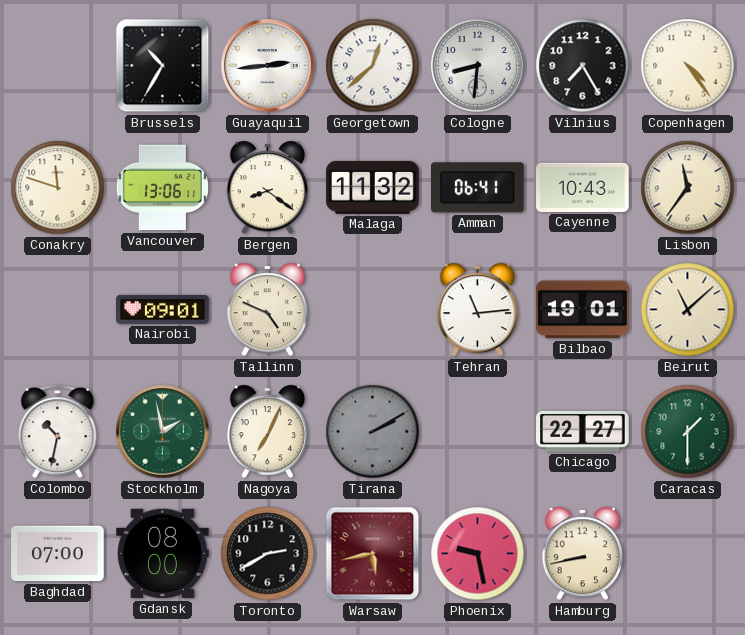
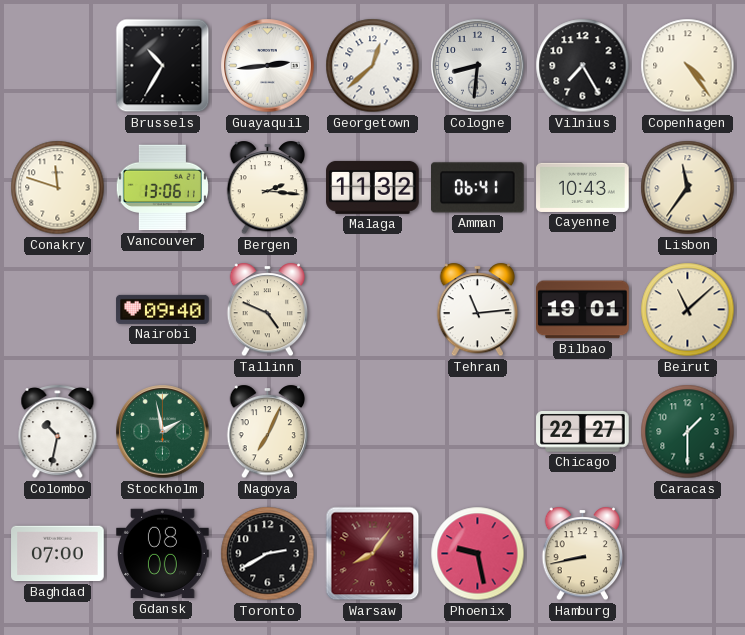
Bergen: 8:21 -> 2:16 (268, 188)
Nairobi: 09:01 -> 09:40 (163, 309)
Tirana: 2:10 -> none (373, 432)
Warsaw: 5:43 -> 8:06 (373, 554)
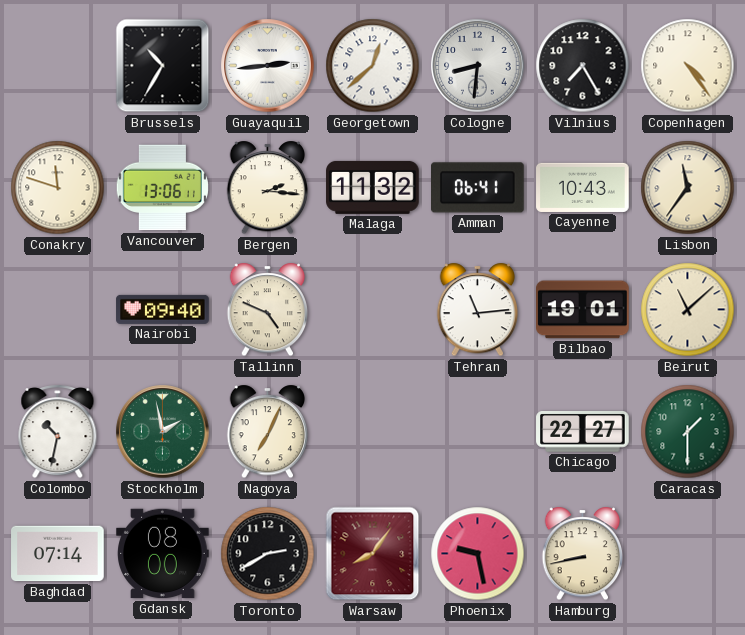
Baghdad: 07:00 -> 07:14 (58, 554)
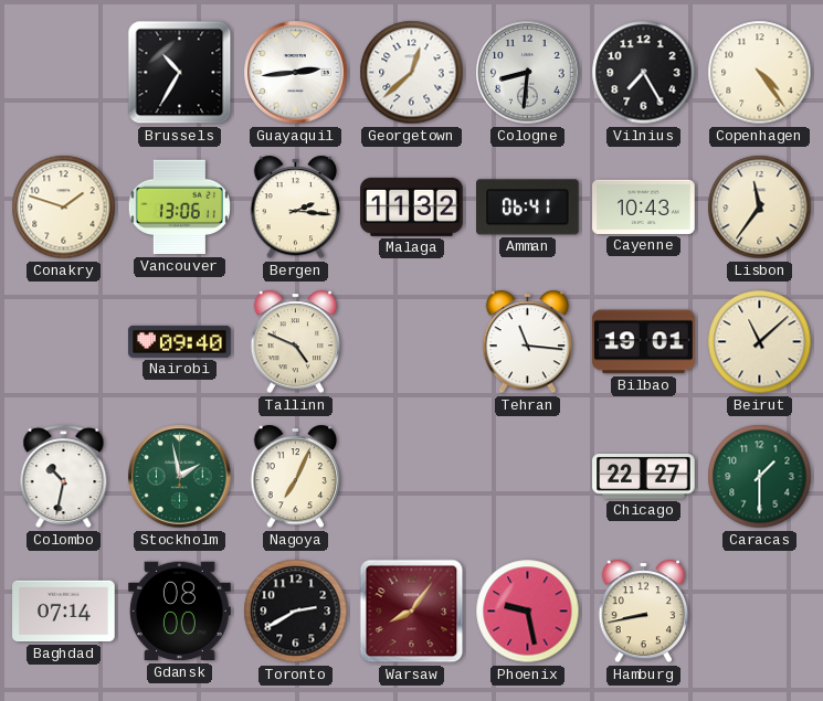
Conakry: 11:48 -> 1:48 (64, 208)
Tehran: 11:14 -> 11:16 (528, 342)
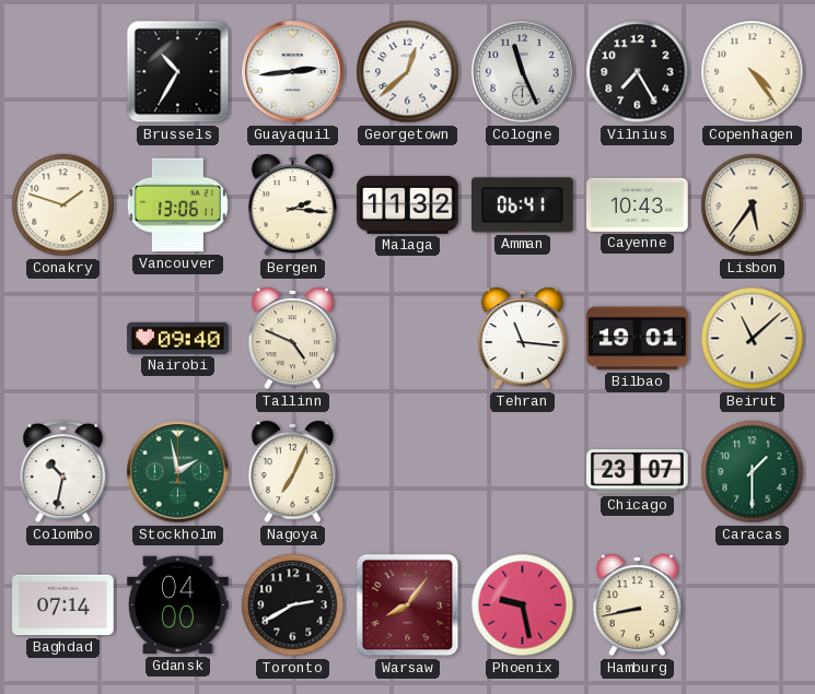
Cologne: 8:31 -> 11:26 (523, 72)
Lisbon: 11:36 -> 5:36 (753, 205)
Chicago: 22:27 -> 23:07 (638, 472)
Gdansk: 08:00 -> 04:00 (178, 605)
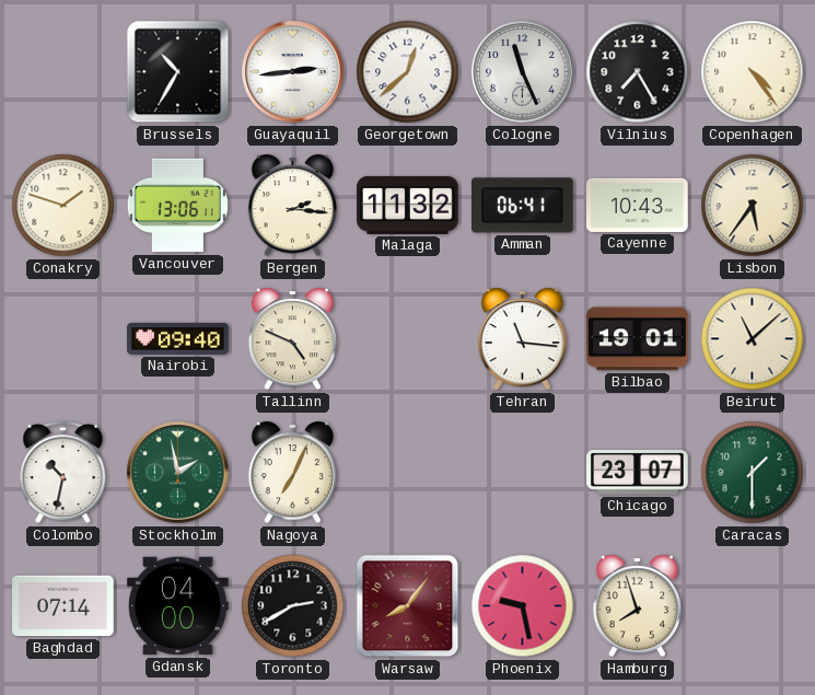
Hamburg: 8:43 -> 7:57 (638, 606)
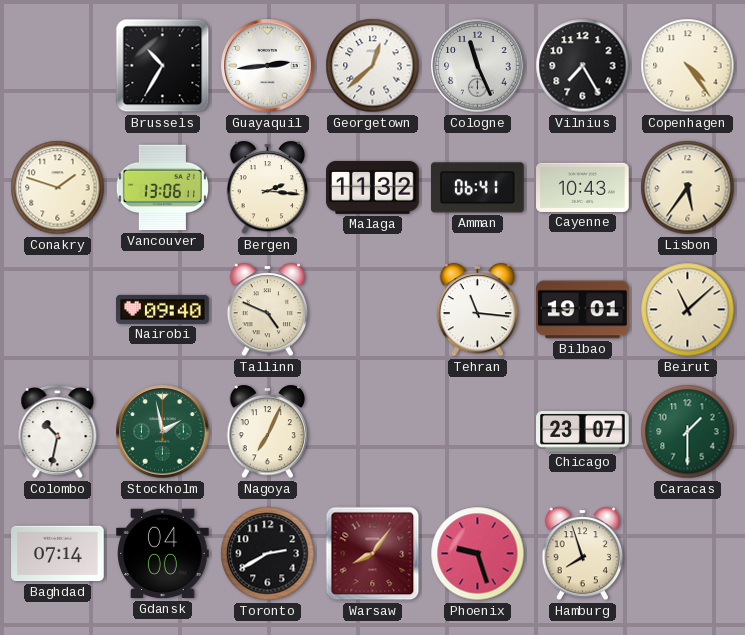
Phoenix: 9:28 -> 9:27 (478, 554)
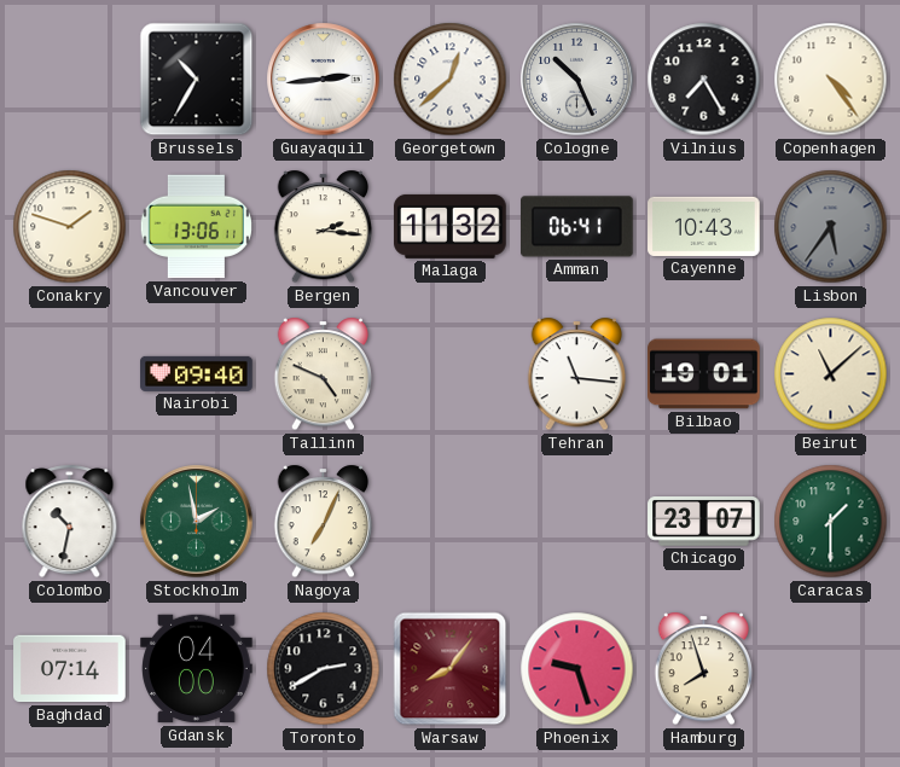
Cologne: 11:26 -> 10:26 (577, 80)
Lisbon dial: cream -> grey (831, 227)
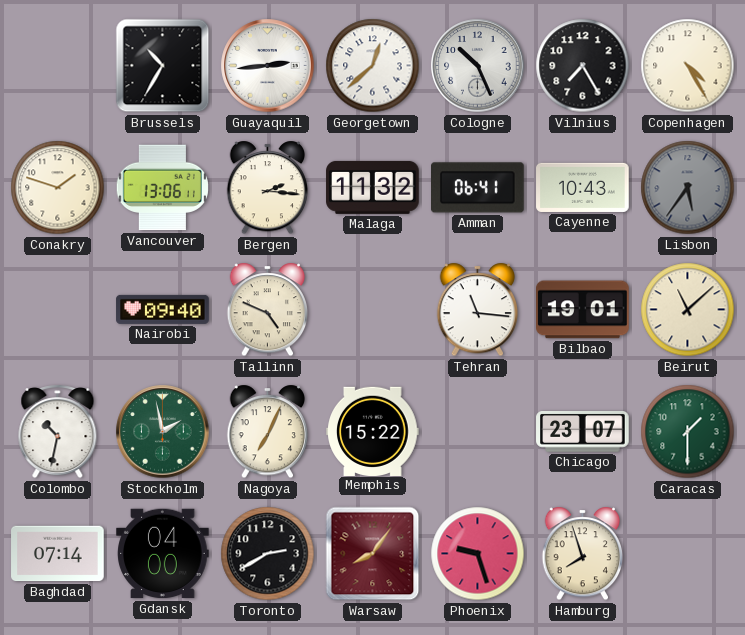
Copenhagen: 4:24 -> 4:25 (688, 66)
Memphis: none -> 15:22 (373, 431)
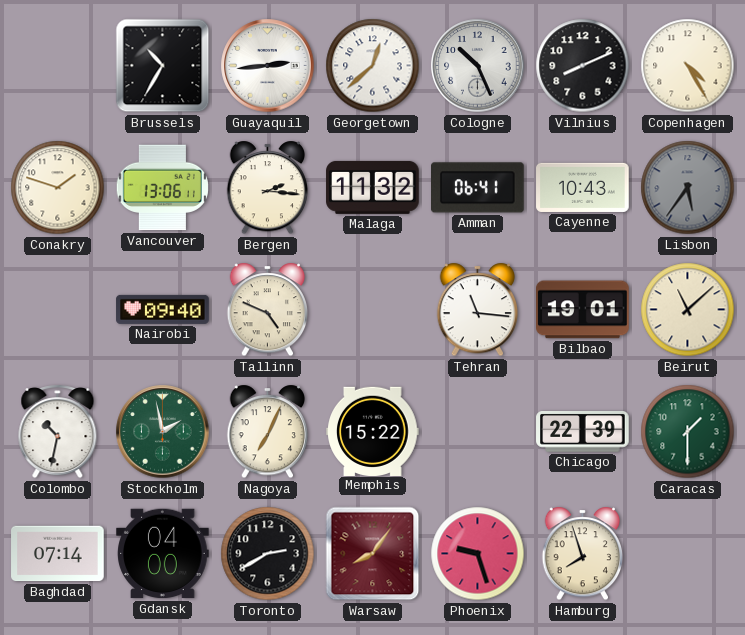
Vilnius: 7:25 -> 8:11 (583, 66)
Chicago: 23:07 -> 22:39 (583, 432)
